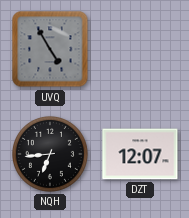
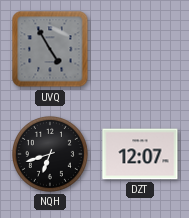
NQH: 6:44 -> 6:42 (50, 154)
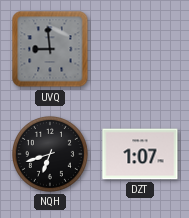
UVQ: 4:55 -> 8:59 (50, 49)
DZT: 12:07 -> 1:07 (140, 154)
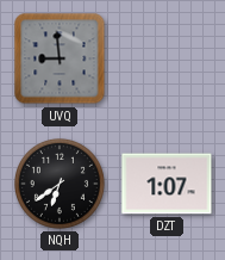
NQH: 6:42 -> 6:39 (60, 184)
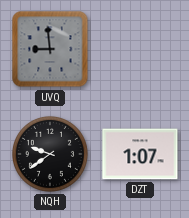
NQH: 6:39 -> 9:39 (50, 154)
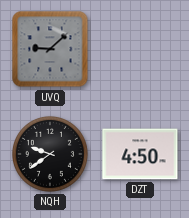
UVQ: 8:59 -> 9:08 (50, 49)
DZT: 1:07 -> 4:50 (140, 154)
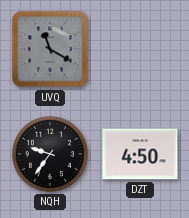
UVQ: 9:08 -> 11:20 (50, 49)
NQH: 9:39 -> 9:36 (50, 154)
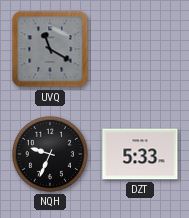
NQH: 9:36 -> 9:34 (50, 154)
DZT: 4:50 -> 5:33 (140, 154)
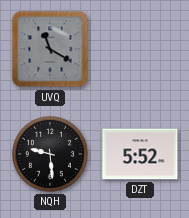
NQH: 9:34 -> 9:29 (50, 154)
DZT: 5:33 -> 5:52 (140, 154)
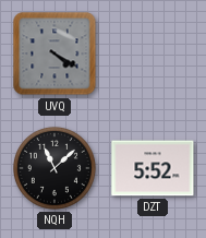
UVQ: 11:20 -> 4:20 (54, 53)
NQH: 9:29 -> 11:08 (54, 168)
